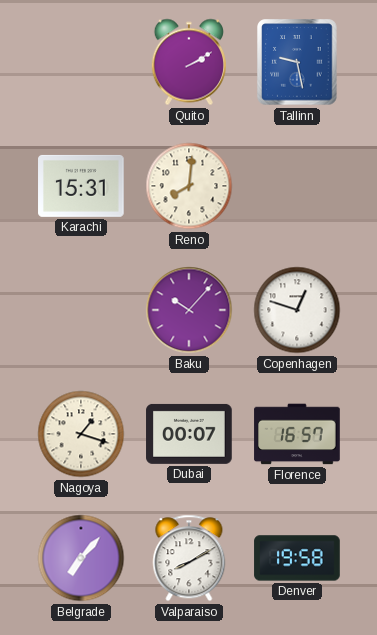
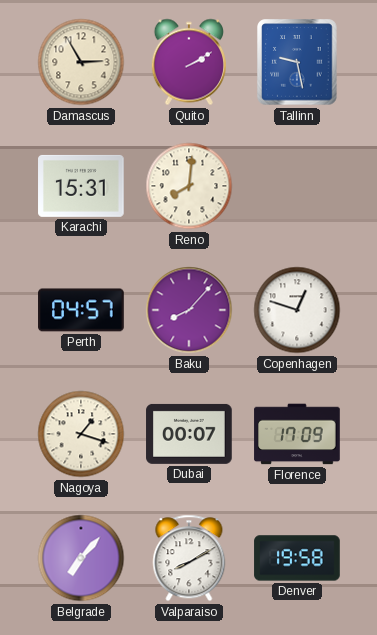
Damascus: none -> 2:55 (81, 62)
Perth: none -> 04:57 (81, 310)
Baku: 10:07 -> 8:07 (189, 310)
Florence: 16:57 -> 17:09 (297, 434)
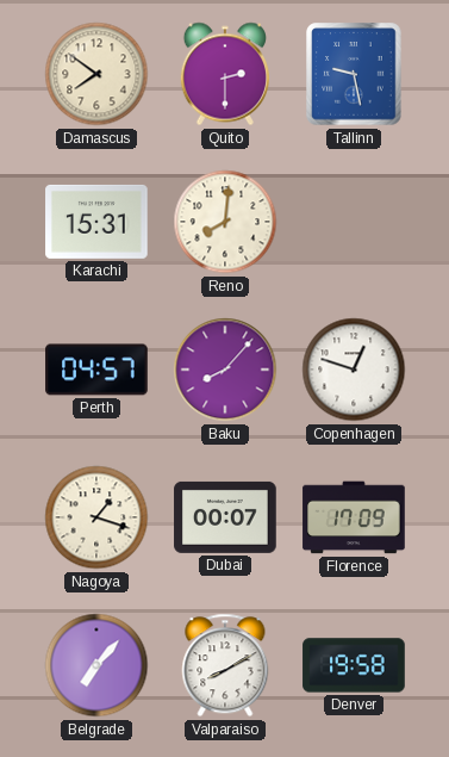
Damascus: 2:55 -> 7:51 (96, 74)
Quito: 2:10 -> 2:30 (225, 74)
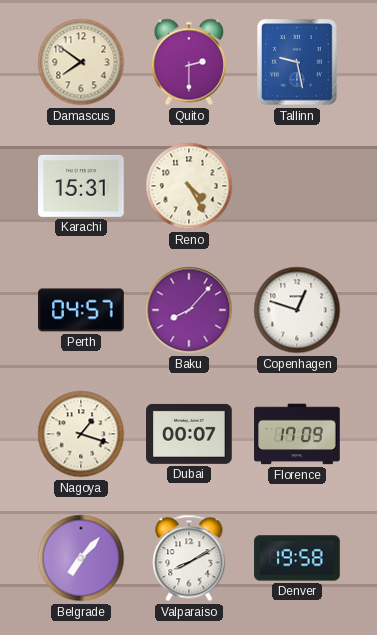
Reno: 8:01 -> 4:25 (189, 186)
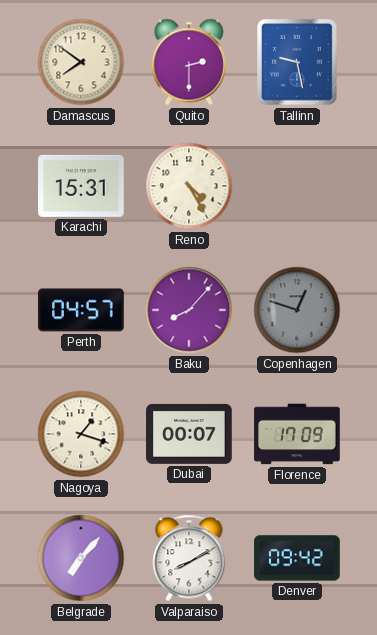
Copenhagen dial: white -> grey (297, 310)
Denver: 19:58 -> 09:42 (297, 558)
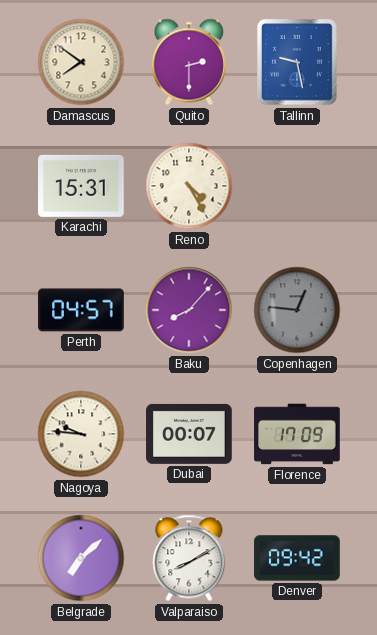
Copenhagen: 12:48 -> 12:46 (297, 310)
Nagoya: 1:18 -> 9:46 (81, 434)
Belgrade: 7:07 -> 7:08 (81, 558)
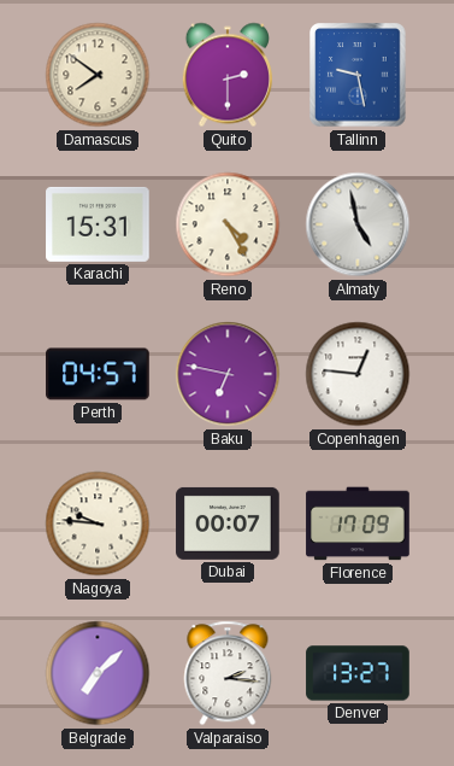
Almaty: none -> 4:58 (358, 224)
Baku: 8:07 -> 6:47 (228, 374)
Copenhagen dial: grey -> white (358, 374)
Valparaiso: 8:10 -> 2:16 (228, 673)
Denver: 09:42 -> 13:27 (358, 673)
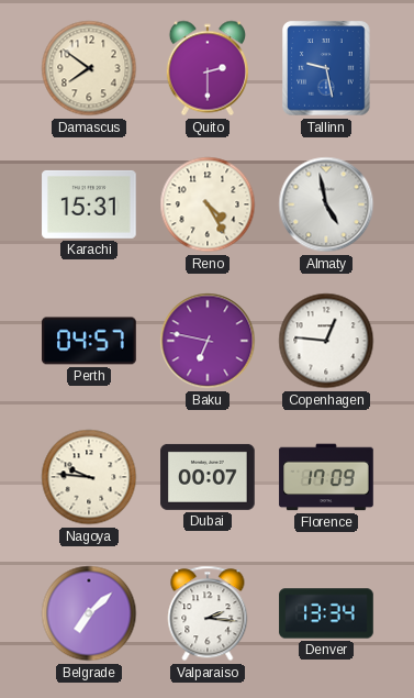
Denver: 13:27 -> 13:34 (326, 613)
